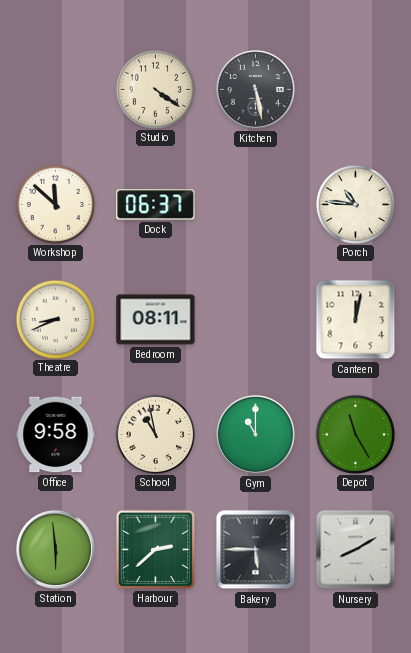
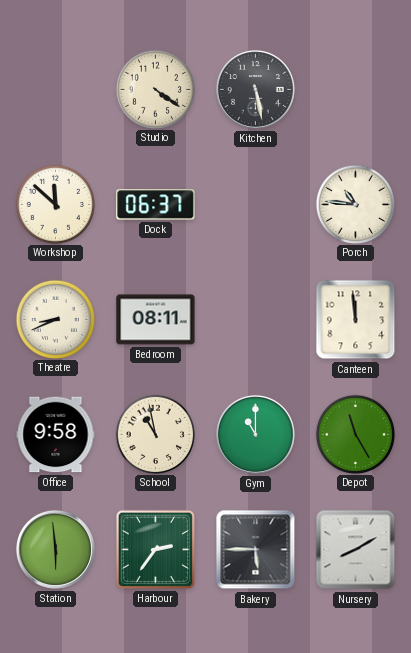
Canteen: 12:02 -> 11:59 (356, 320)
Harbour: 2:38 -> 2:36 (155, 549)
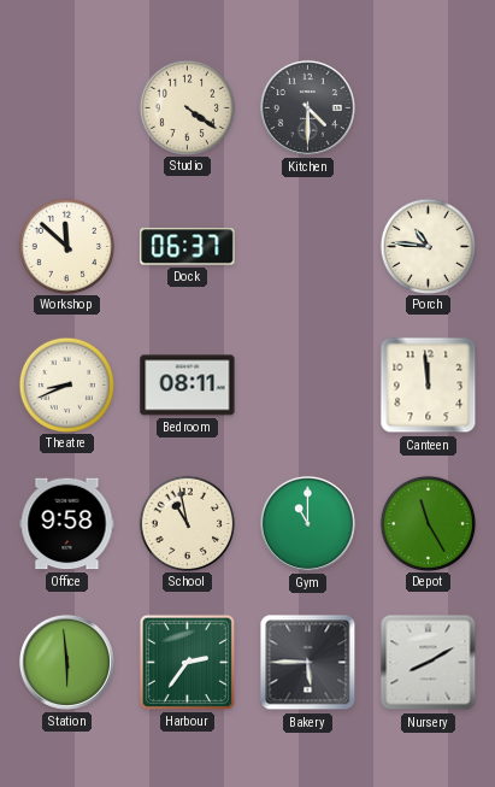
Kitchen: 5:28 -> 4:30 (307, 107)
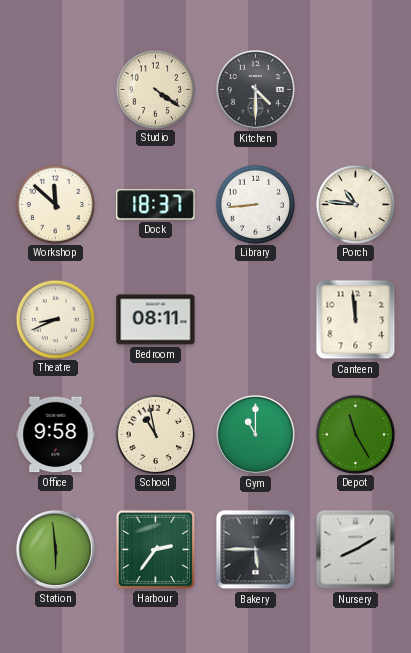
Dock: 06:37 -> 18:37 (156, 205)
Library: none -> 8:44 (255, 204)
